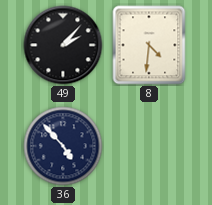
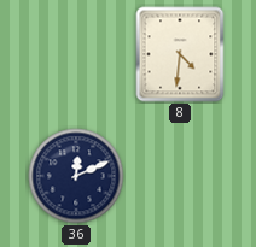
49: 2:07 -> none (63, 45)
36: 4:53 -> 12:11 (76, 176)
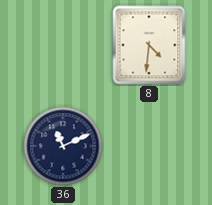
36: 12:11 -> 11:11 (63, 146)
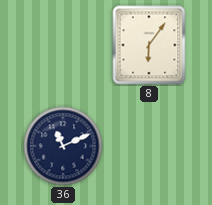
8: 4:31 -> 6:06 (149, 45)
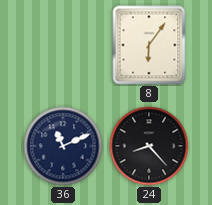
24: none -> 8:23 (149, 146)
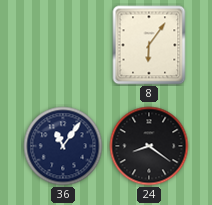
36: 11:11 -> 11:06 (63, 146)
24: 8:23 -> 8:21 (149, 146)
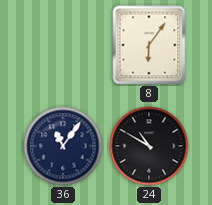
24: 8:21 -> 10:50 (149, 146)
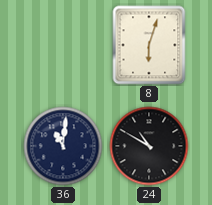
8: 6:06 -> 6:03 (149, 45)
36: 11:06 -> 11:01 (63, 146)
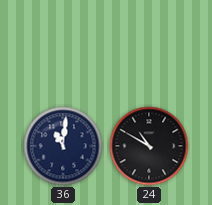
8: 6:03 -> none (149, 45)
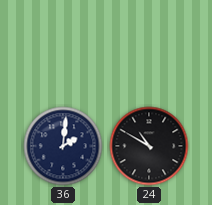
36: 11:01 -> 2:01 (63, 146)
